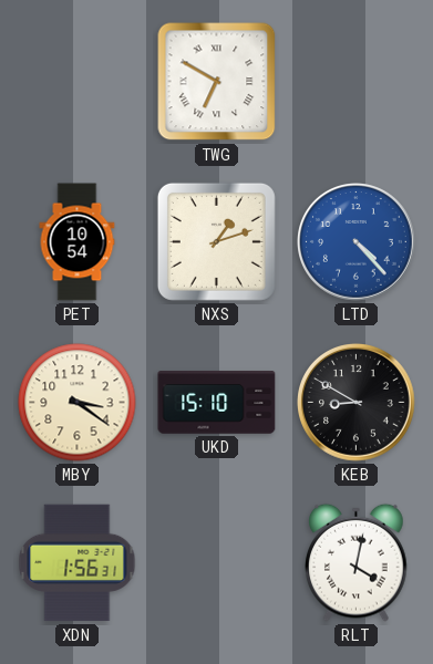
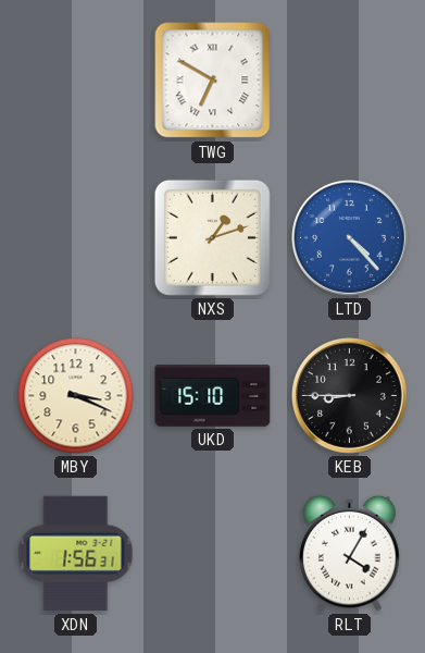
PET: 10:54 -> none (78, 242)
MBY: 3:21 -> 3:19 (76, 396)
KEB: 8:50 -> 8:45 (350, 396)
RLT: 4:02 -> 4:05 (350, 553)
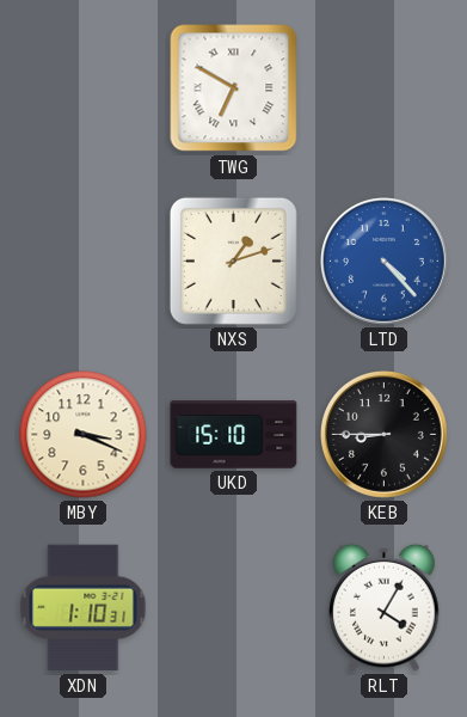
XDN: 1:56 -> 1:10 (84, 608)
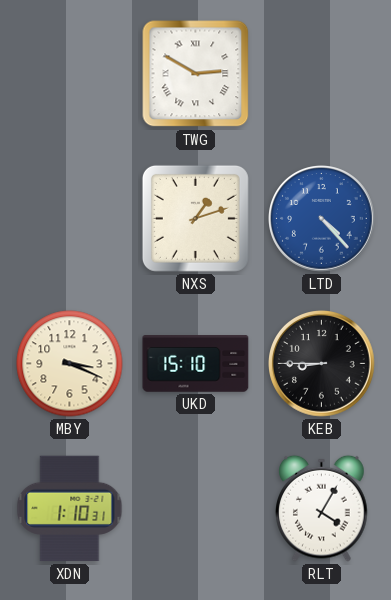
TWG: 6:50 -> 2:50 (196, 74)
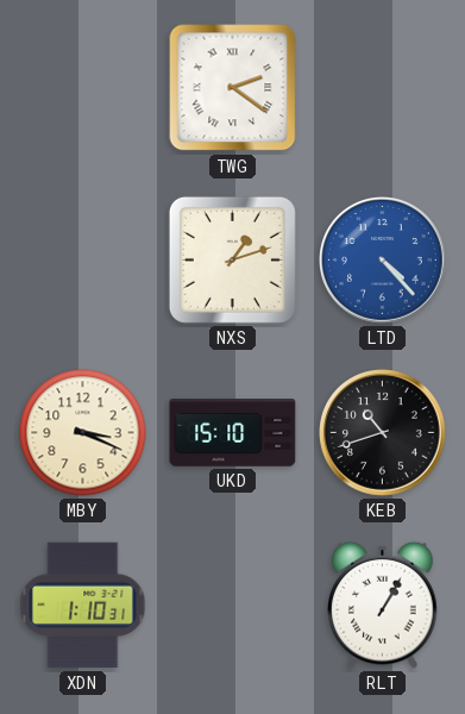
TWG: 2:50 -> 2:21 (233, 88)
KEB: 8:45 -> 10:42 (383, 433)
RLT: 4:05 -> 1:05 (383, 605)
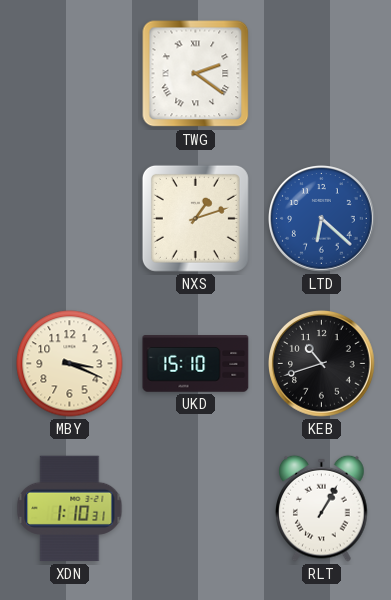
LTD: 4:23 -> 6:22 (322, 219)
